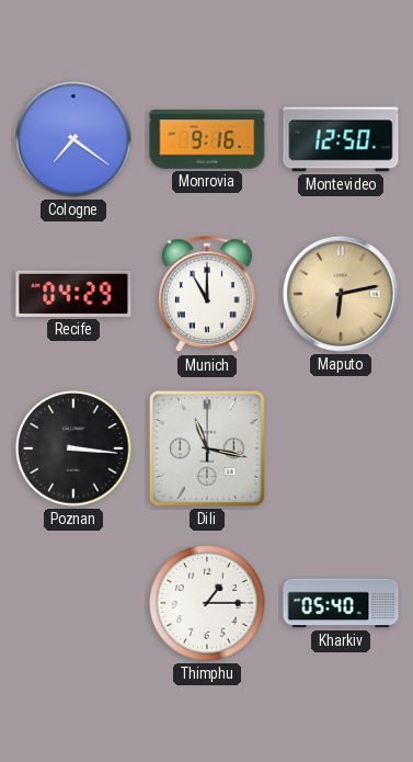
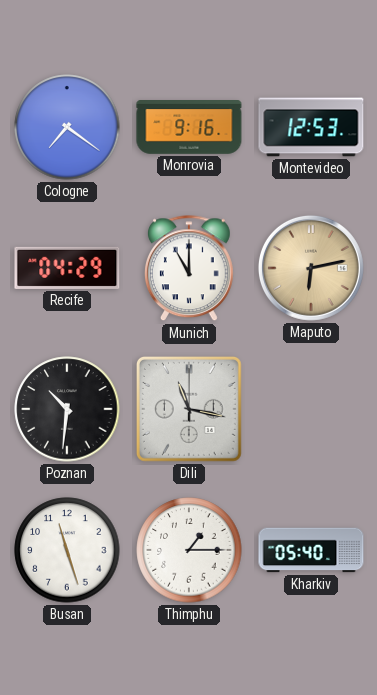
Montevideo: 12:50 -> 12:53 (311, 127)
Poznan: 3:16 -> 10:31 (67, 409)
Busan: none -> 11:27 (67, 550)
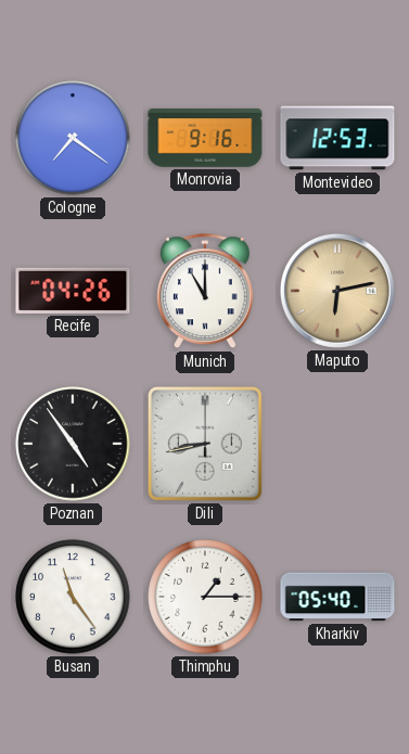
Recife: 04:29 -> 04:26 (73, 291)
Poznan: 10:31 -> 4:54 (73, 444)
Dili: 11:17 -> 8:43 (205, 444)
Busan: 11:27 -> 11:24 (73, 597)
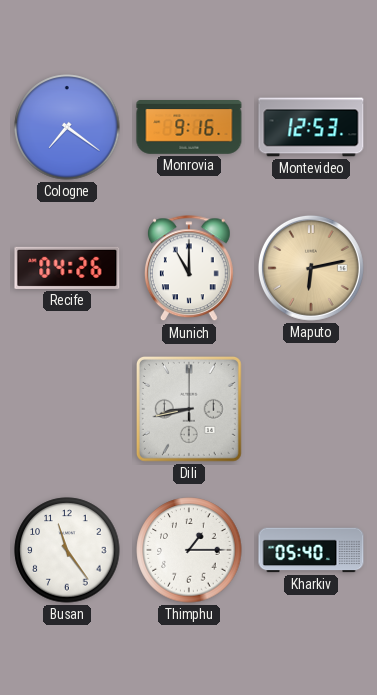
Poznan: 4:54 -> none (73, 444)
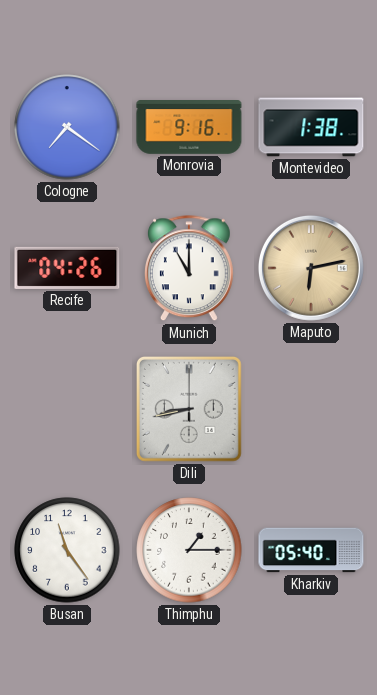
Montevideo: 12:53 -> 1:38 (311, 127)
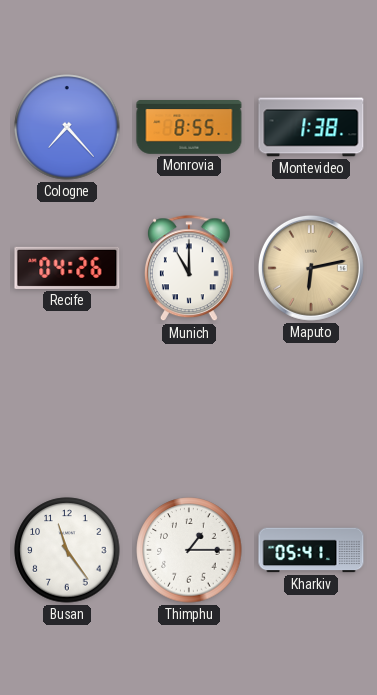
Cologne: 7:21 -> 7:23 (67, 127)
Monrovia: 9:16 -> 8:55 (189, 128)
Dili: 8:43 -> none (189, 409)
Kharkiv: 05:40 -> 05:41 (311, 550)
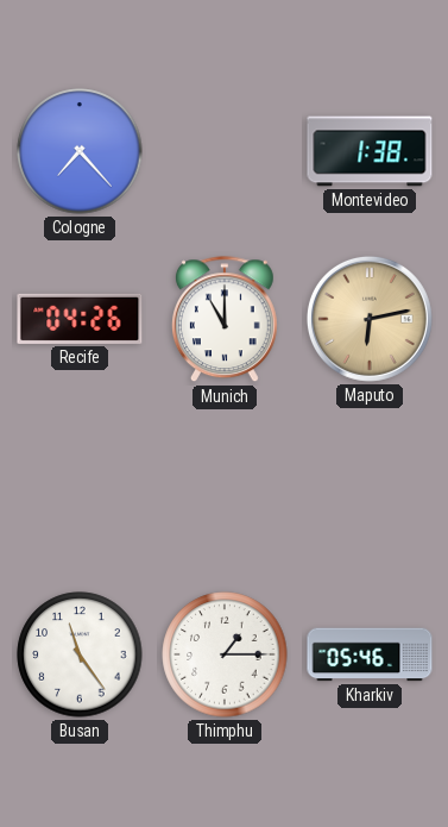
Monrovia: 8:55 -> none (189, 128)
Kharkiv: 05:41 -> 05:46 (370, 654)
